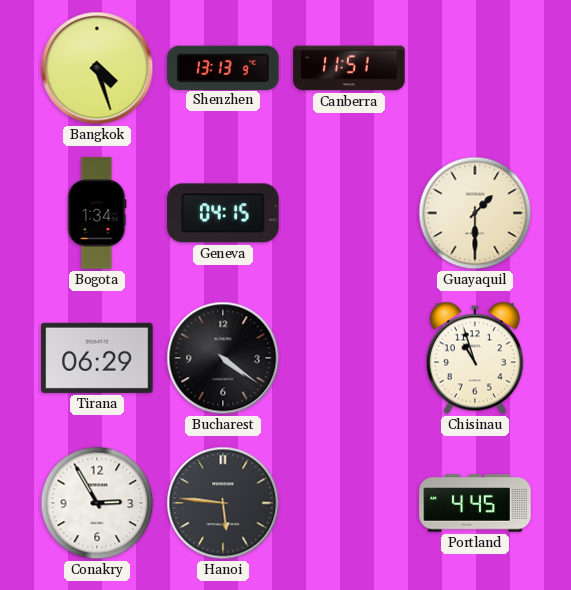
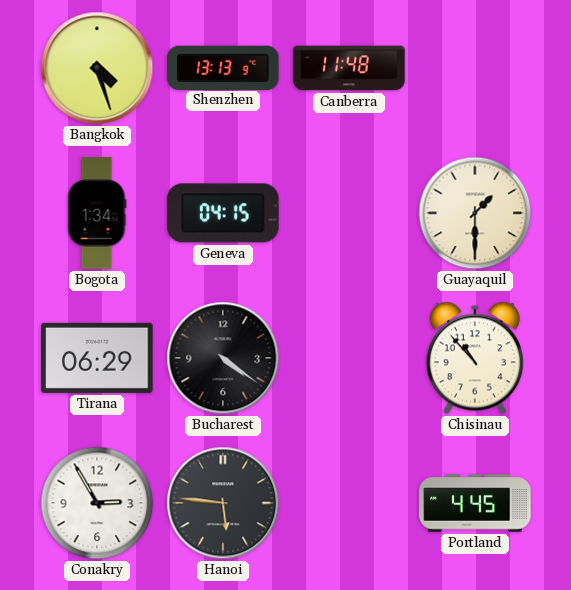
Canberra: 11:51 -> 11:48 (349, 68)
Chisinau: 10:57 -> 10:53 (475, 358)
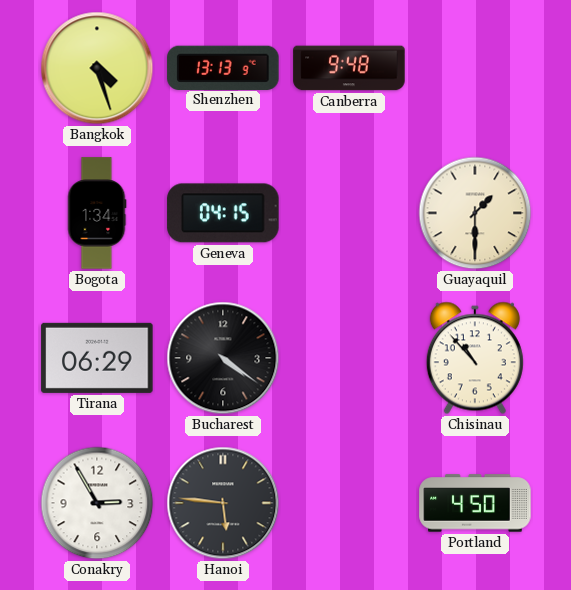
Canberra: 11:48 -> 9:48 (349, 68)
Portland: 4:45 -> 4:50 (475, 503)
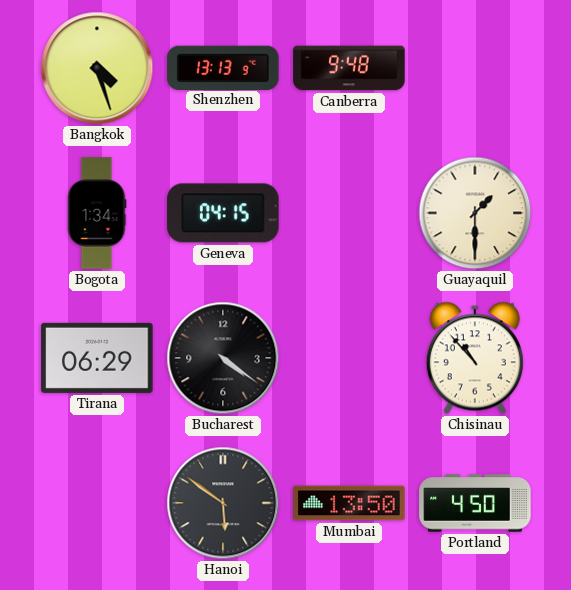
Conakry: 2:55 -> none (97, 503)
Hanoi: 5:46 -> 5:51 (223, 503)
Mumbai: none -> 13:50 (349, 503)
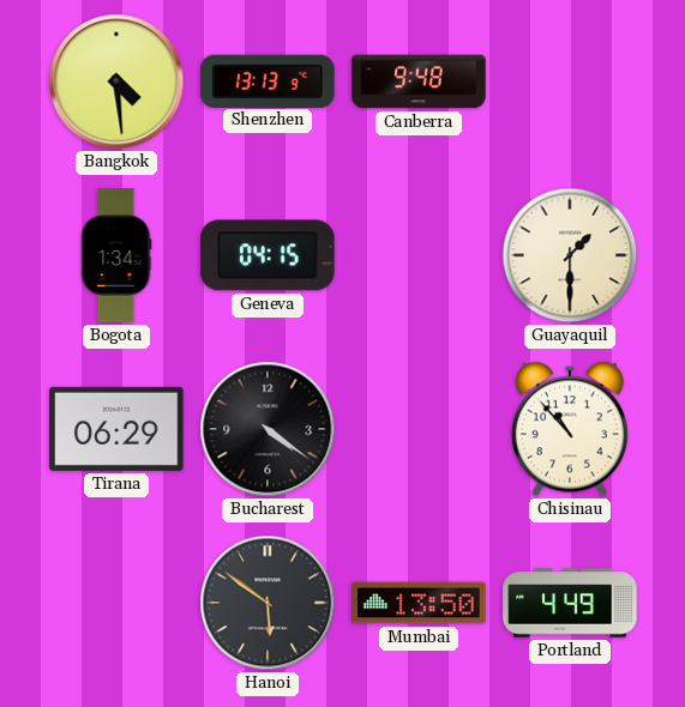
Bangkok: 4:27 -> 4:29 (116, 81)
Portland: 4:50 -> 4:49 (570, 603)
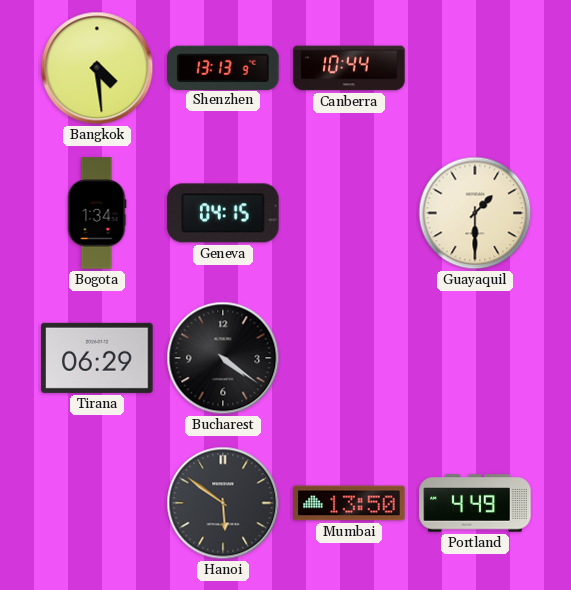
Canberra: 9:48 -> 10:44 (349, 68)
Chisinau: 10:53 -> none (570, 429)
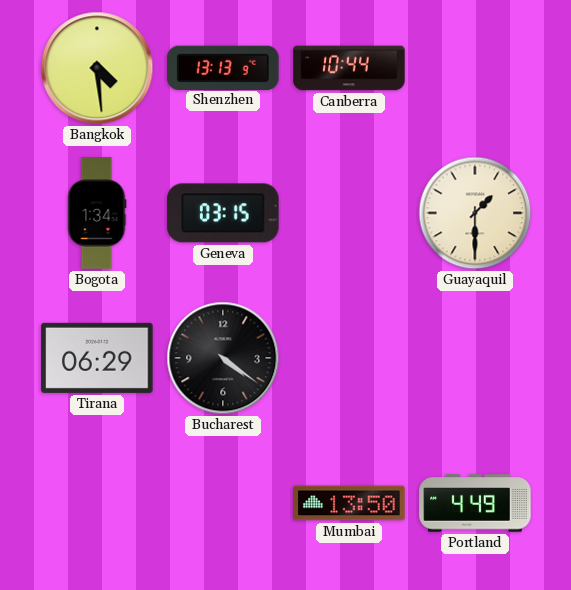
Geneva: 04:15 -> 03:15 (223, 213)
Hanoi: 5:51 -> none (223, 503)
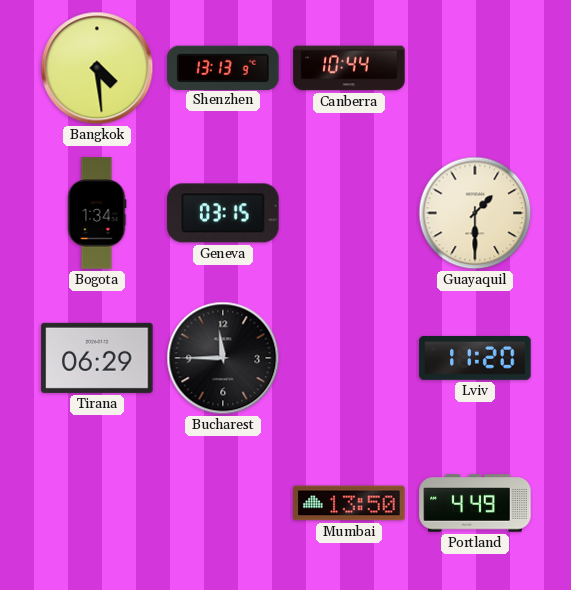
Bucharest: 4:21 -> 11:45 (223, 358)
Lviv: none -> 11:20 (475, 358)
